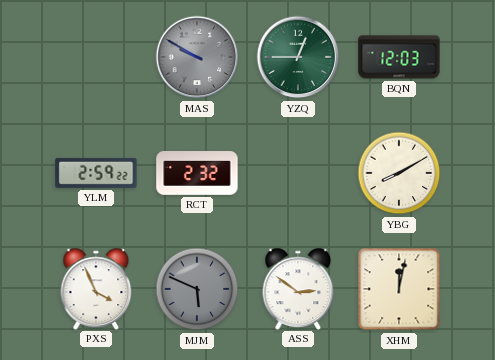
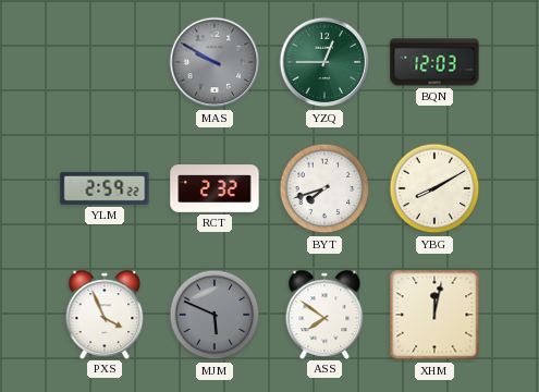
BYT: none -> 7:42 (324, 188)
ASS: 2:51 -> 7:51 (324, 314)
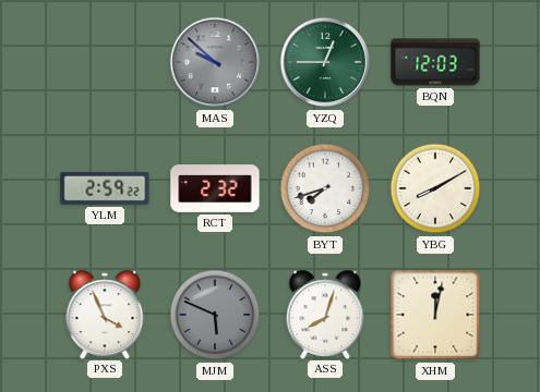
MAS: 9:50 -> 9:52 (215, 62)
ASS: 7:51 -> 8:03 (325, 314)
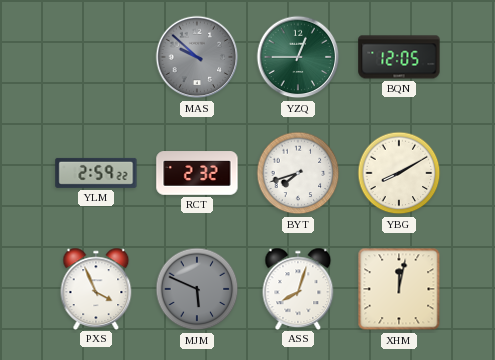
BQN: 12:03 -> 12:05 (399, 57)
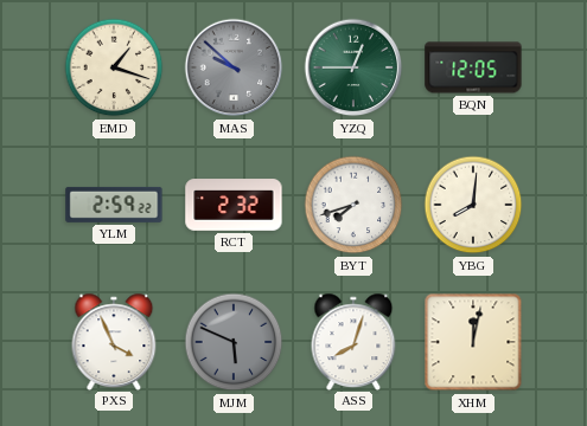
EMD: none -> 1:18 (114, 67)
YBG: 8:10 -> 8:01 (473, 205)
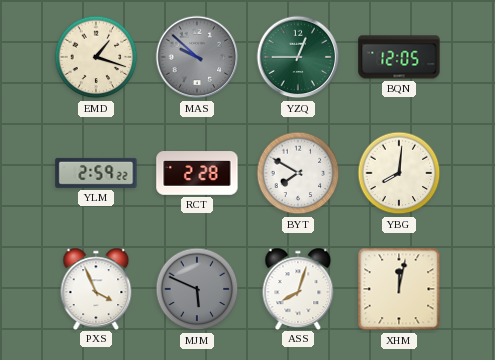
RCT: 2:32 -> 2:28 (197, 173)
BYT: 7:42 -> 7:50 (298, 173)
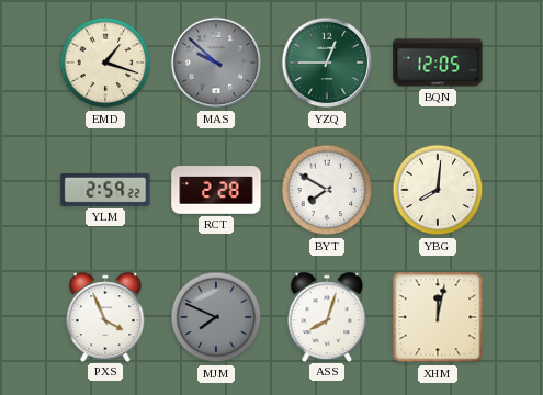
MJM: 5:49 -> 7:49 (216, 317)
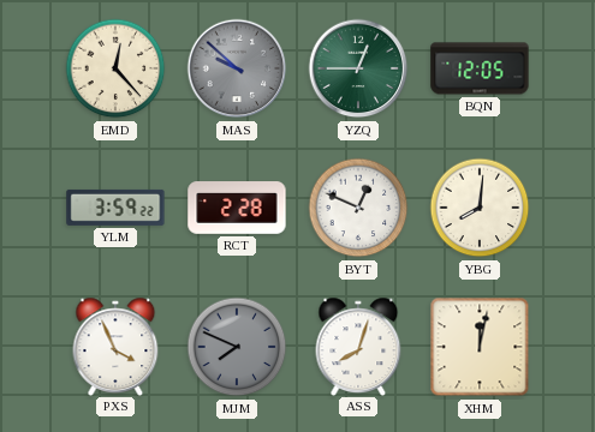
EMD: 1:18 -> 12:23 (115, 68)
YLM: 2:59 -> 3:59 (115, 208)
BYT: 7:50 -> 12:49 (358, 208)
